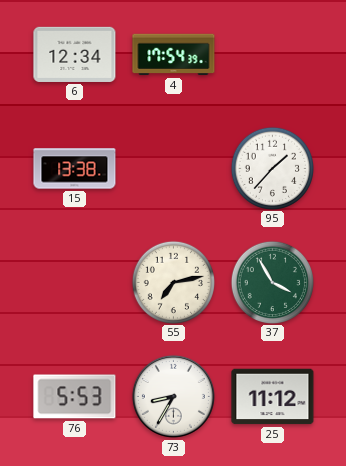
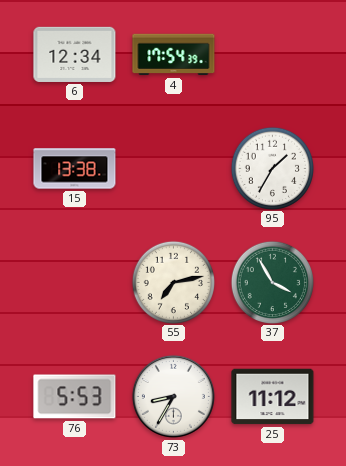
95: 1:37 -> 1:35 (272, 168)
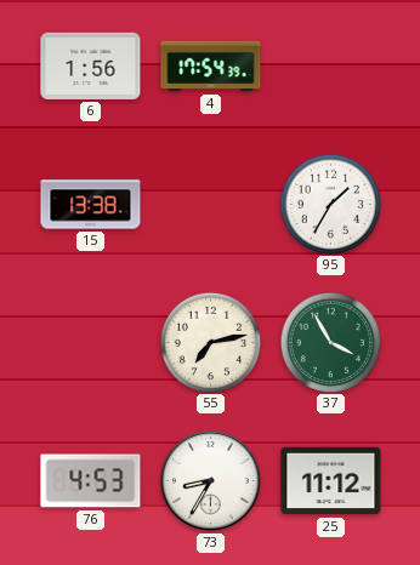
6: 12:34 -> 1:56 (91, 65)
76: 5:53 -> 4:53 (91, 481)
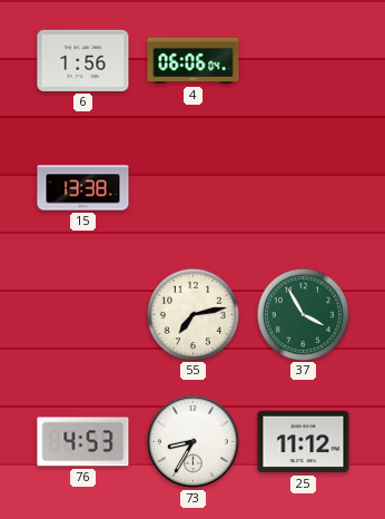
4: 17:54 -> 06:06 (194, 61)
95: 1:35 -> none (330, 204)
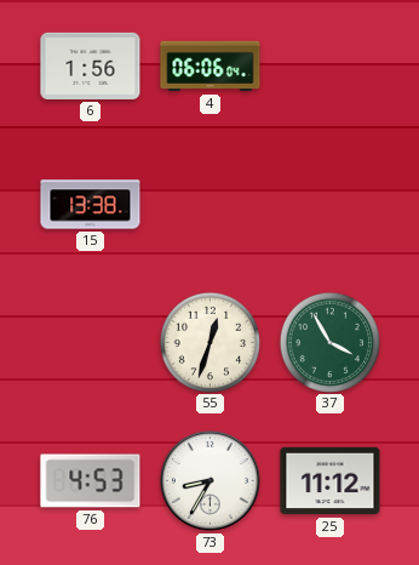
55: 7:13 -> 12:33 (209, 342)
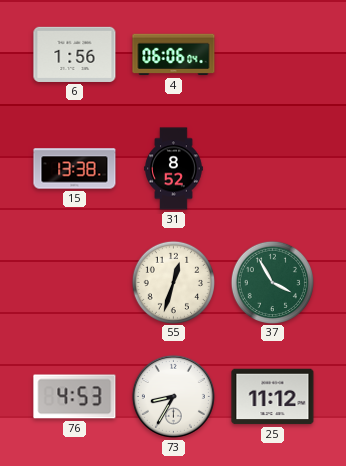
31: none -> 8:52 (174, 169)
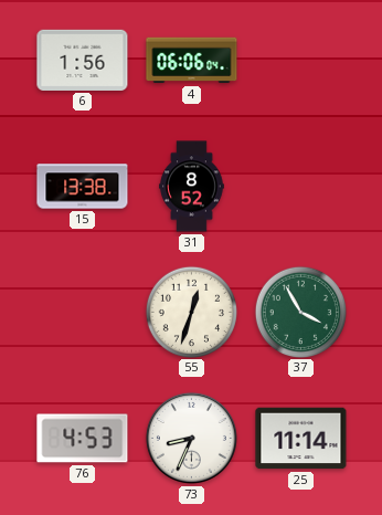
73: 8:35 -> 8:34 (191, 438)
25: 11:12 -> 11:14 (301, 439)
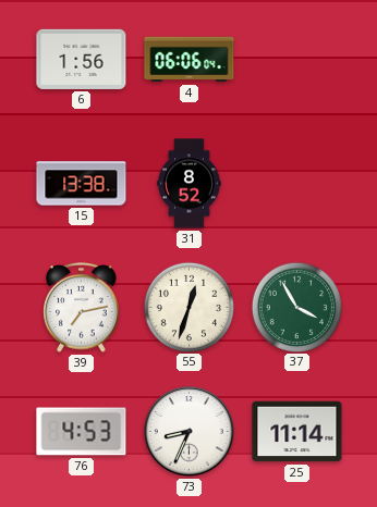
39: none -> 7:13 (82, 308)
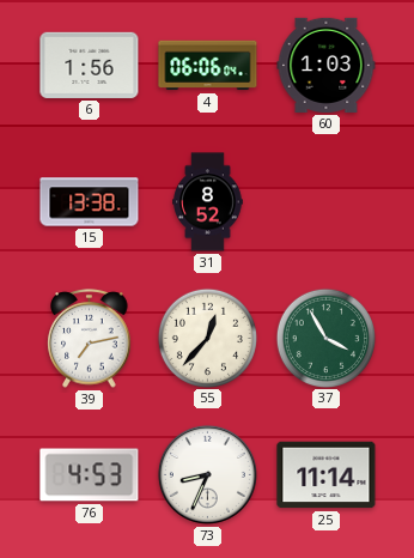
60: none -> 1:03 (327, 65)
55: 12:33 -> 12:37 (207, 338)
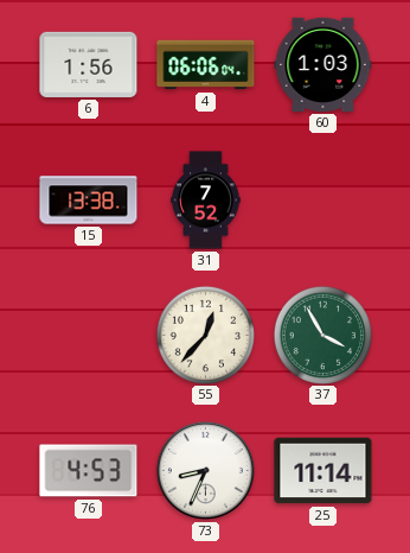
31: 8:52 -> 7:52 (206, 201)
39: 7:13 -> none (90, 339)
